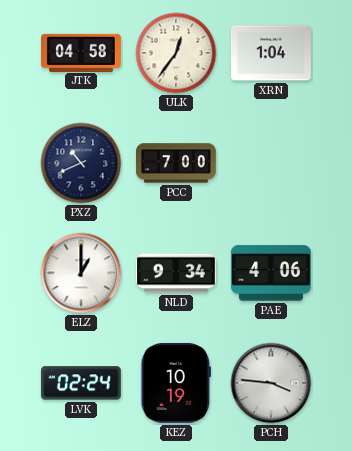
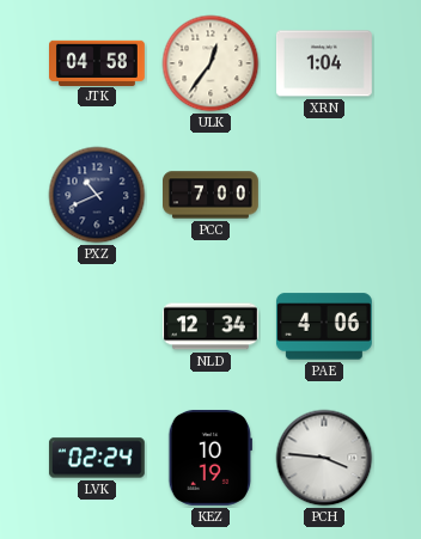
ELZ: 1:00 -> none (81, 273)
NLD: 9:34 -> 12:34 (210, 326)
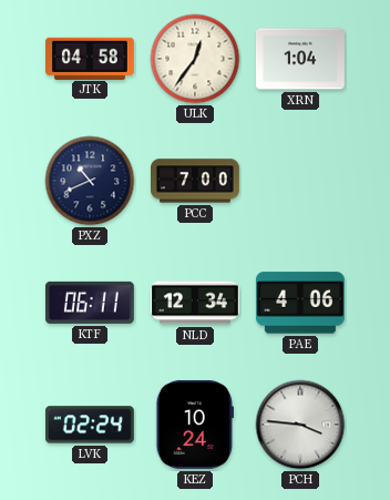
KTF: none -> 06:11 (90, 303)
KEZ: 10:19 -> 10:24 (195, 425)
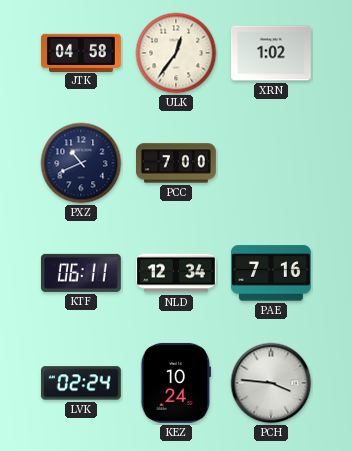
XRN: 1:04 -> 1:02 (271, 53)
PAE: 4:06 -> 7:16 (271, 273)
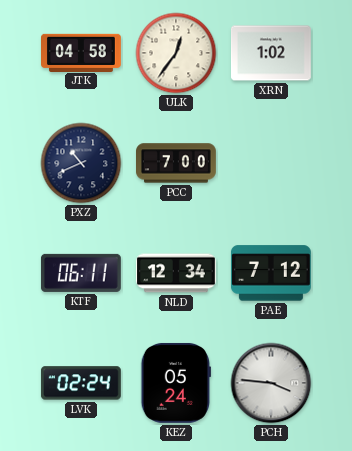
PAE: 7:16 -> 7:12 (271, 273)
KEZ: 10:24 -> 05:24 (176, 383)
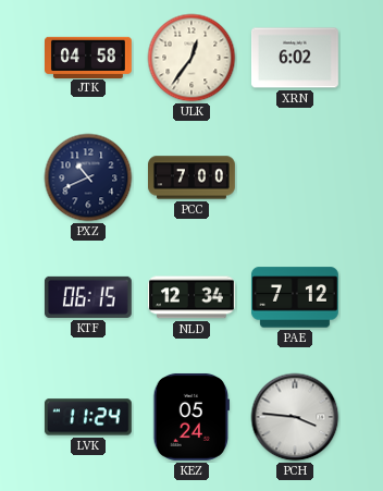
XRN: 1:02 -> 6:02 (295, 58)
KTF: 06:11 -> 06:15 (88, 297)
LVK: 02:24 -> 11:24 (88, 417)
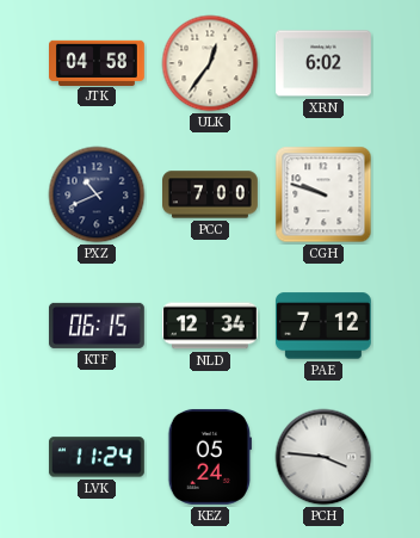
CGH: none -> 9:48 (323, 194)
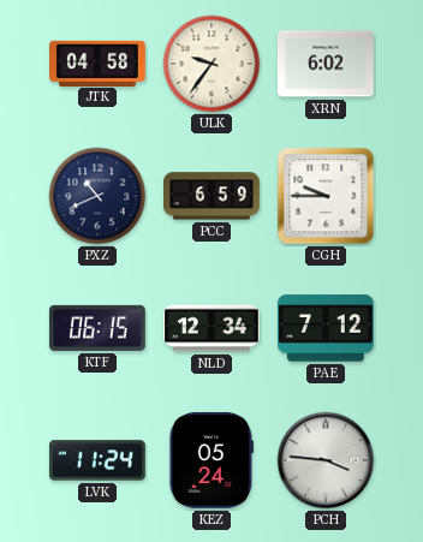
ULK: 12:36 -> 9:36 (211, 64)
PCC: 7:00 -> 6:59 (213, 196)
CGH: 9:48 -> 9:45 (326, 196)
